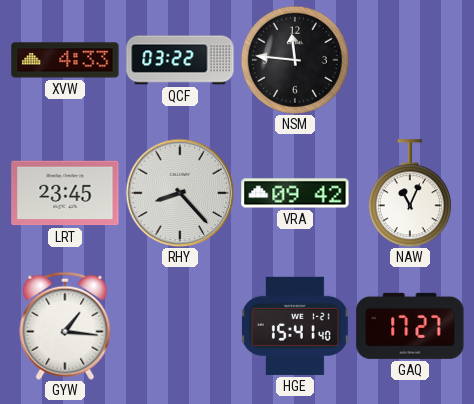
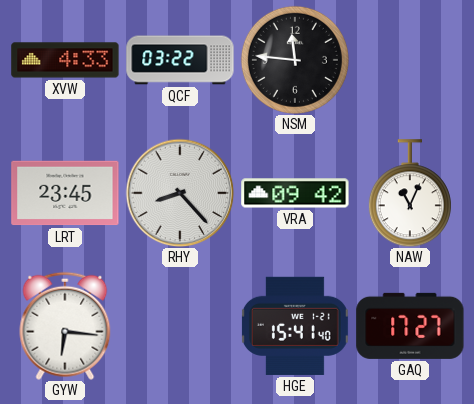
GYW: 1:16 -> 6:16 (65, 326)
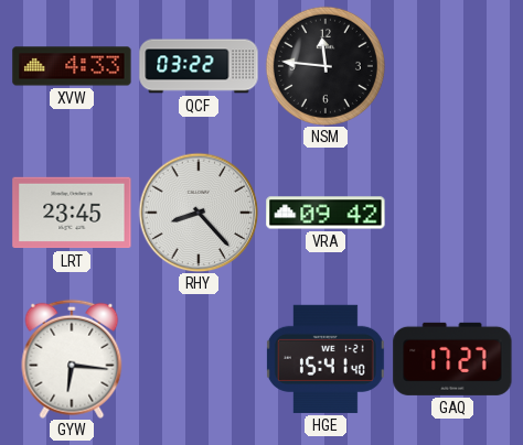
NAW: 11:04 -> none (410, 193)
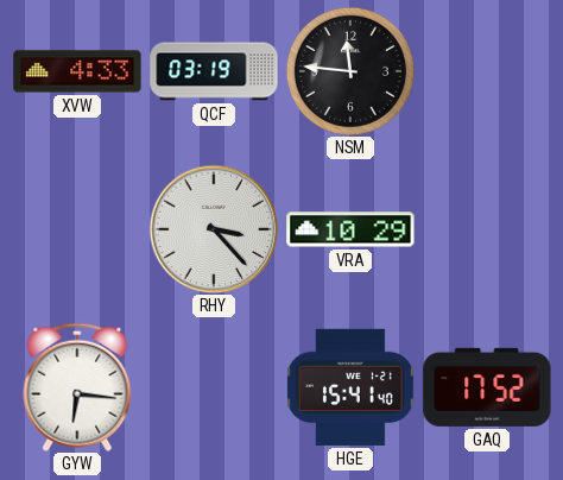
QCF: 03:22 -> 03:19 (214, 71)
LRT: 23:45 -> none (72, 213)
RHY: 8:23 -> 3:23 (214, 229)
VRA: 09:42 -> 10:29 (350, 229)
GAQ: 17:27 -> 17:52 (487, 387)
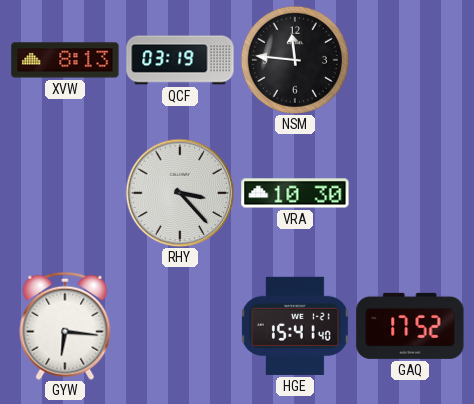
XVW: 4:33 -> 8:13 (65, 60)
VRA: 10:29 -> 10:30 (295, 193)
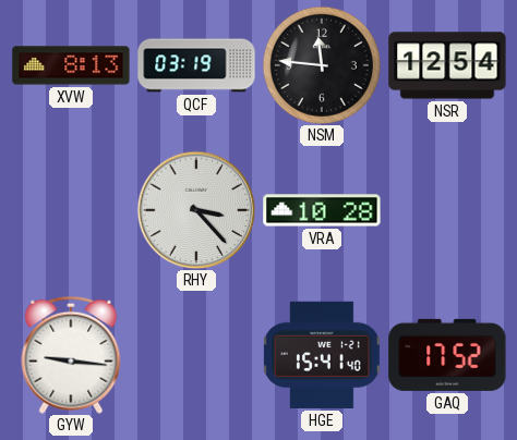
NSR: none -> 12:54 (447, 65)
VRA: 10:30 -> 10:28 (322, 210)
GYW: 6:16 -> 9:16 (71, 355)
